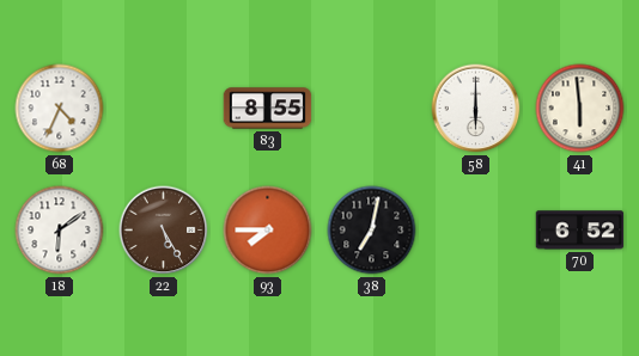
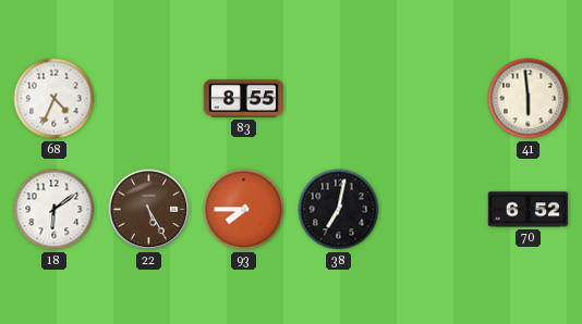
58: 6:00 -> none (476, 109)
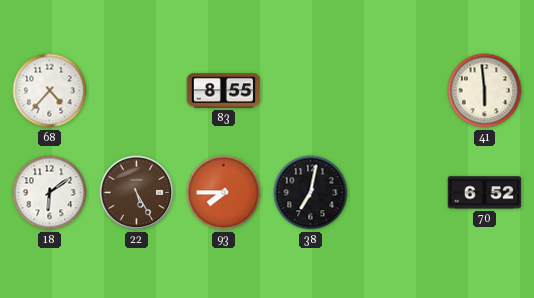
68: 4:34 -> 4:37 (50, 91)
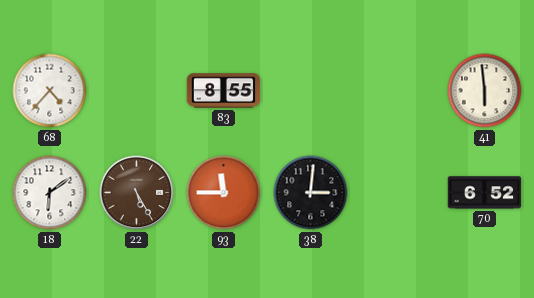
93: 7:45 -> 11:45 (224, 193)
38: 7:02 -> 3:01 (311, 193)
